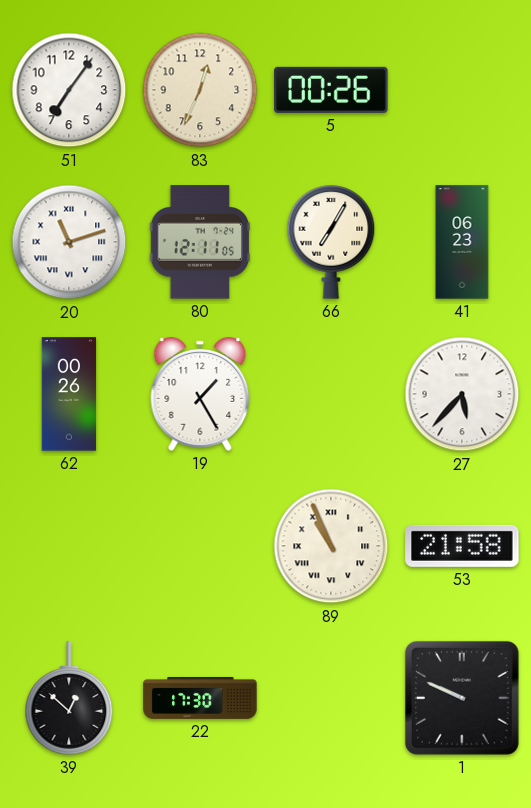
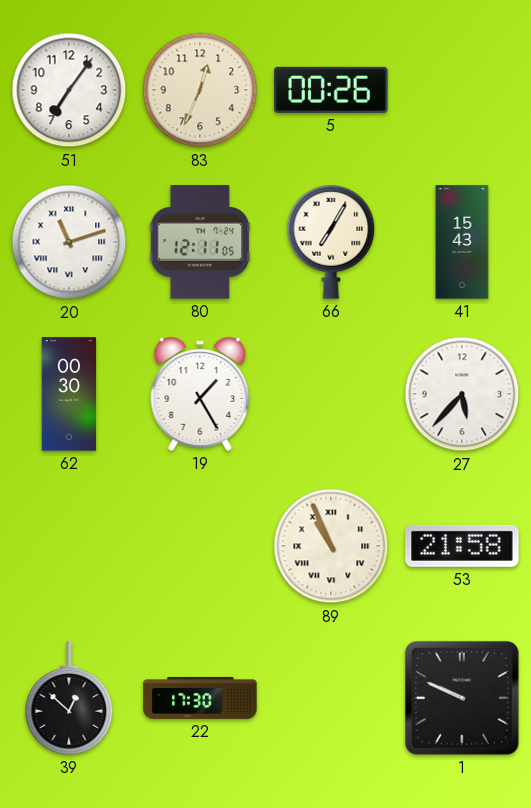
41: 06:23 -> 15:43 (462, 242)
62: 00:26 -> 00:30 (69, 394)
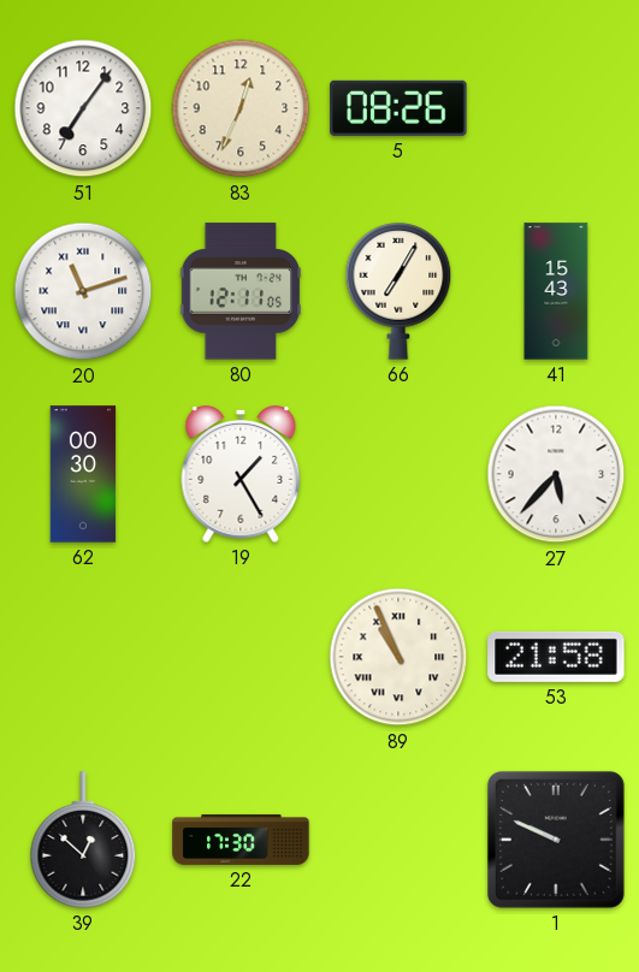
5: 00:26 -> 08:26 (398, 108)
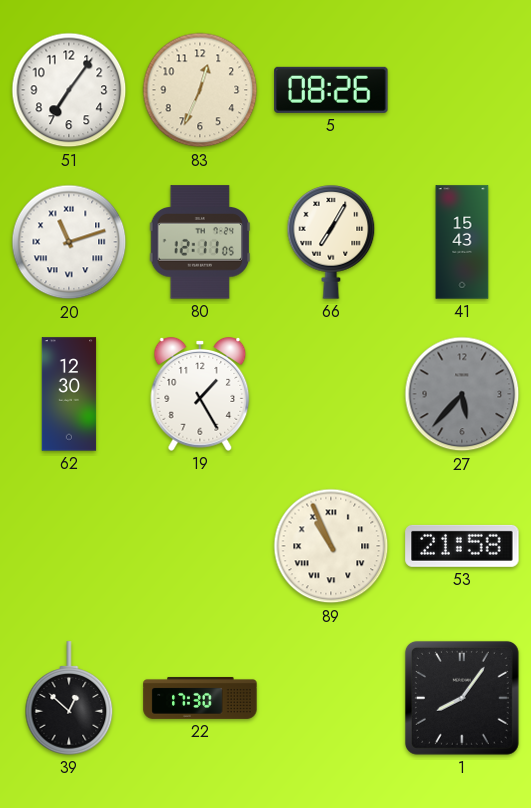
62: 00:30 -> 12:30 (69, 394)
27 dial: white -> grey (462, 394)
1: 9:49 -> 8:06 (462, 698)
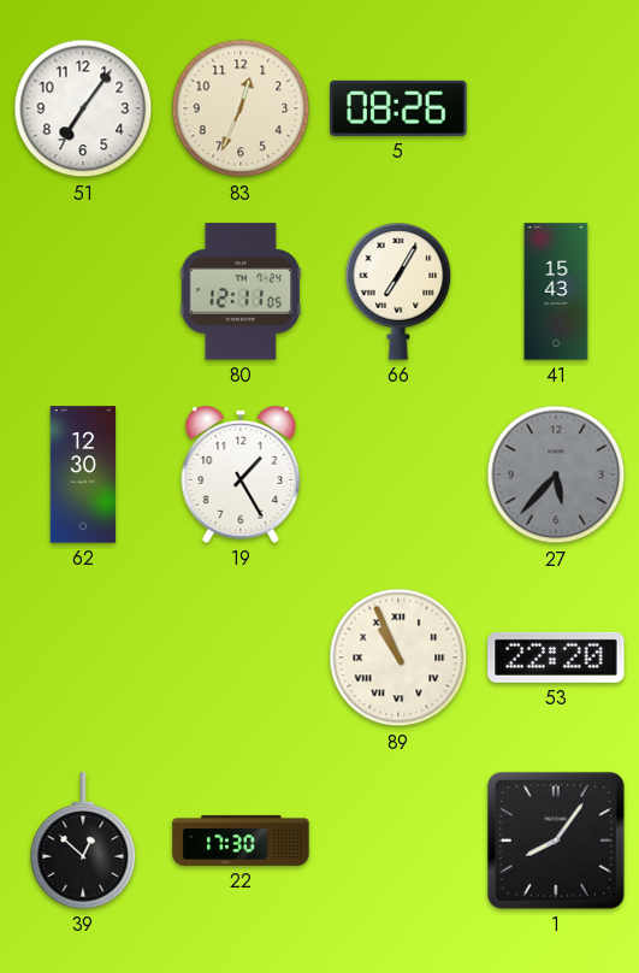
20: 11:12 -> none (69, 242)
53: 21:58 -> 22:20 (556, 657)
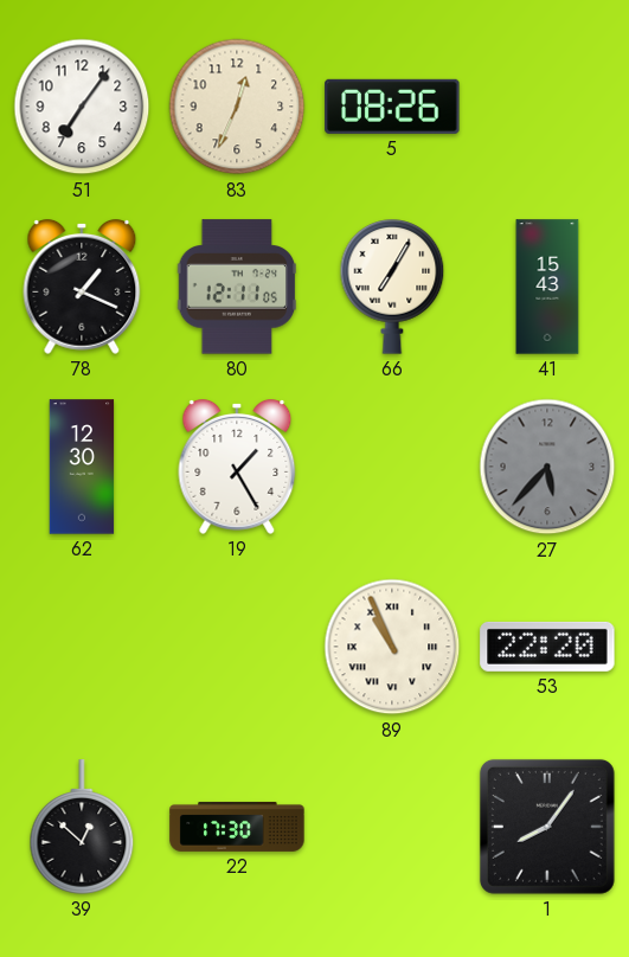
78: none -> 1:19 (82, 288)
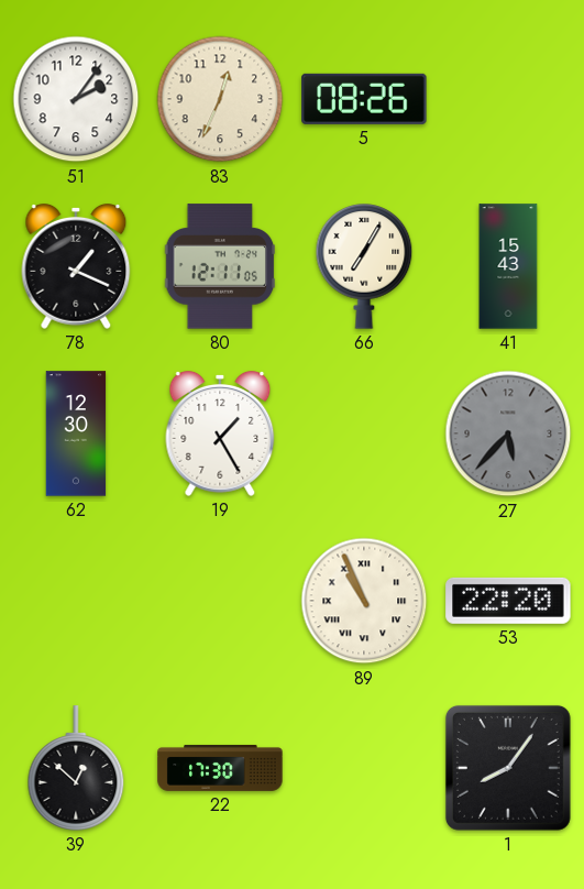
51: 7:06 -> 2:06 (76, 99)
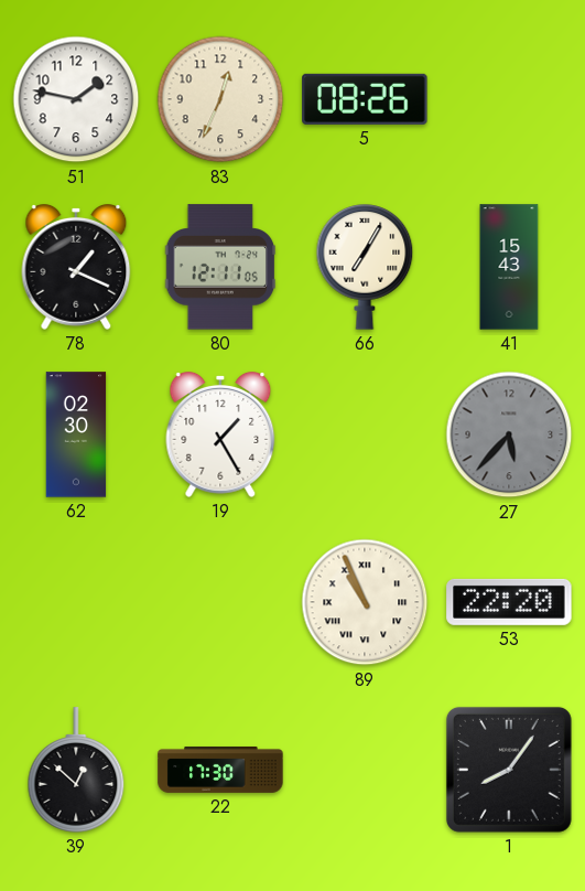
51: 2:06 -> 1:47 (76, 99)
62: 12:30 -> 02:30 (76, 434)
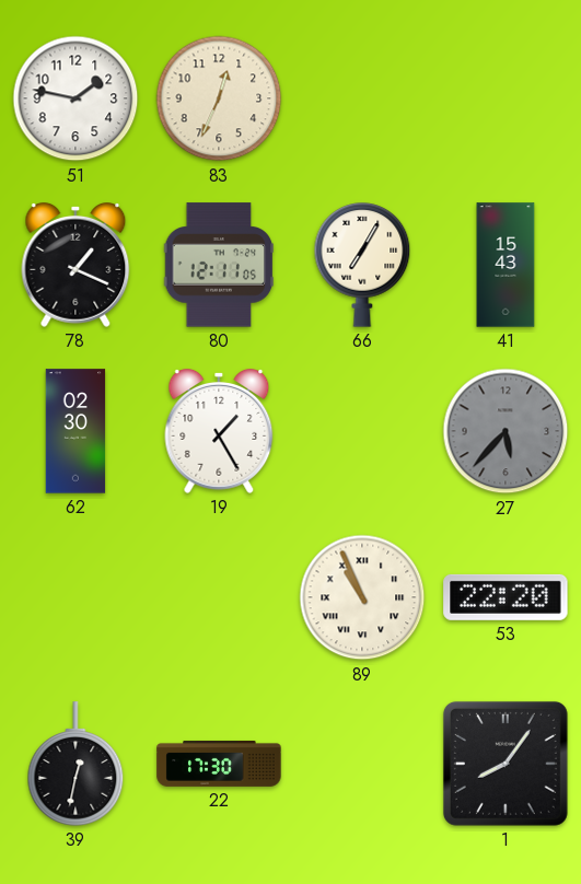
5: 08:26 -> none (365, 99)
39: 12:52 -> 12:32 (75, 764)
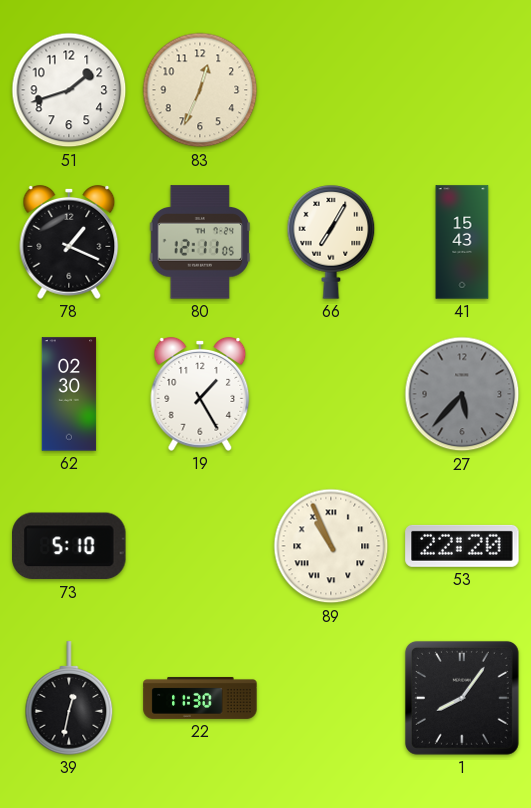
51: 1:47 -> 1:42 (69, 90)
73: none -> 5:10 (69, 546)
22: 17:30 -> 11:30 (200, 698)
